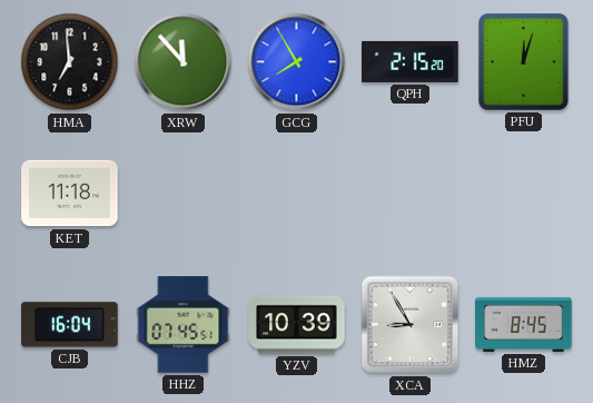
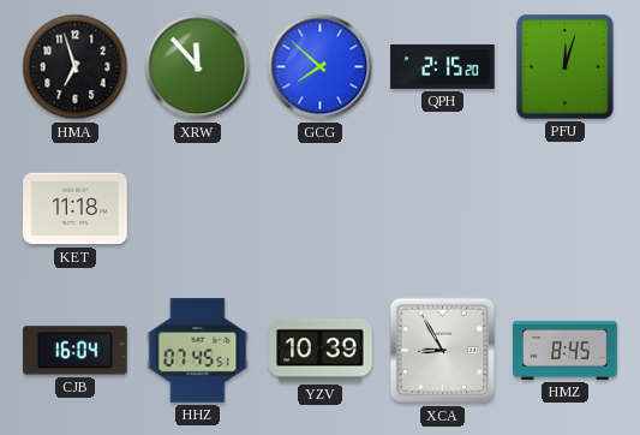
HMA: 6:59 -> 6:57 (76, 67)
GCG: 7:55 -> 7:52 (321, 67)
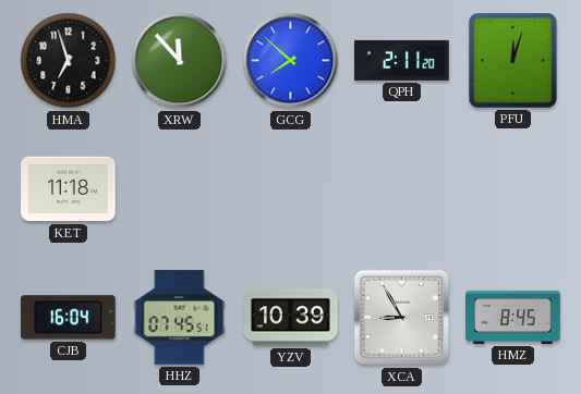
QPH: 2:15 -> 2:11 (402, 60)
